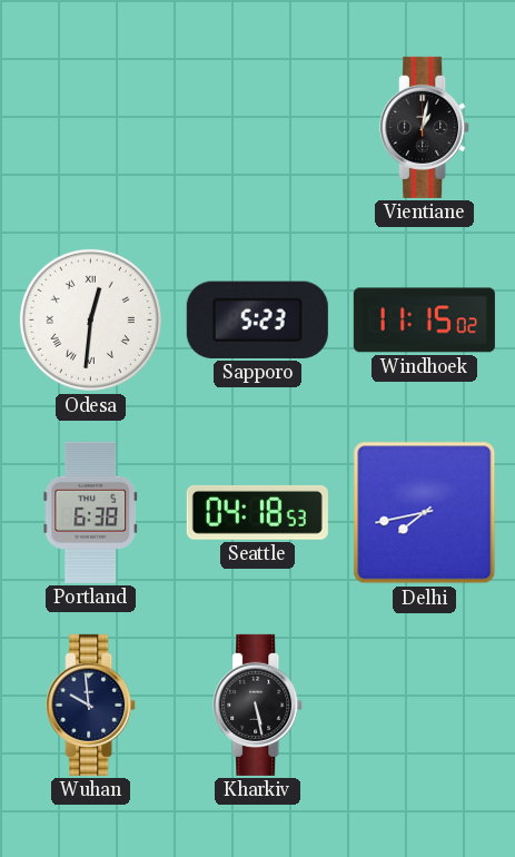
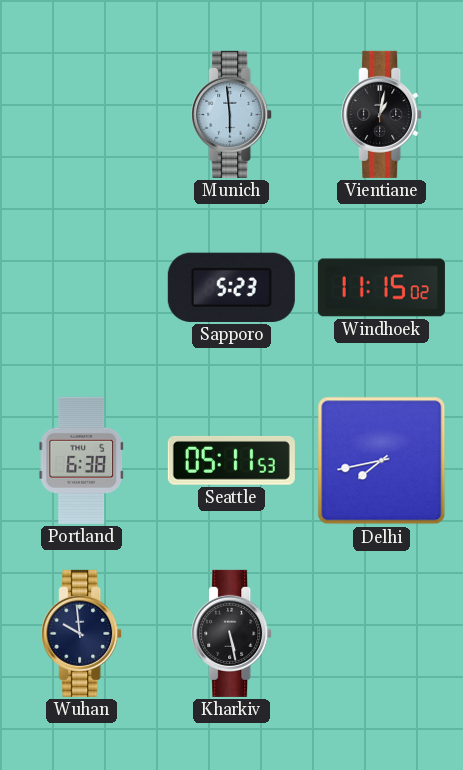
Munich: none -> 5:59 (232, 114)
Odesa: 12:31 -> none (90, 319)
Seattle: 04:18 -> 05:11 (231, 460)
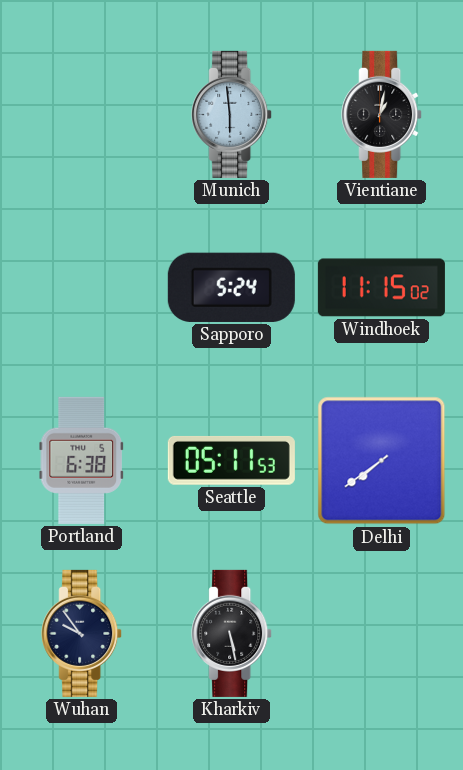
Sapporo: 5:23 -> 5:24 (231, 287)
Delhi: 7:43 -> 7:39 (382, 461)
Wuhan: 9:59 -> 9:54 (82, 633)
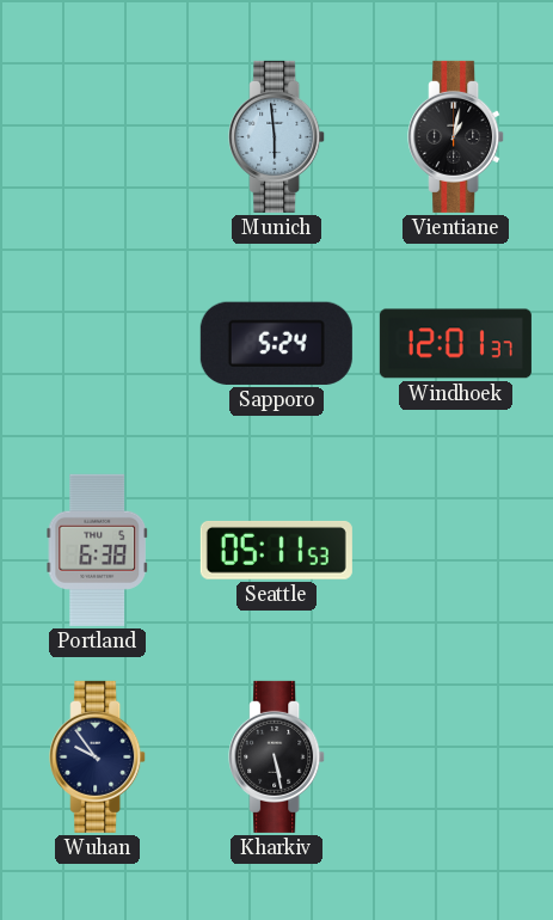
Windhoek: 11:15 -> 12:01 (455, 344)
Delhi: 7:39 -> none (382, 461)
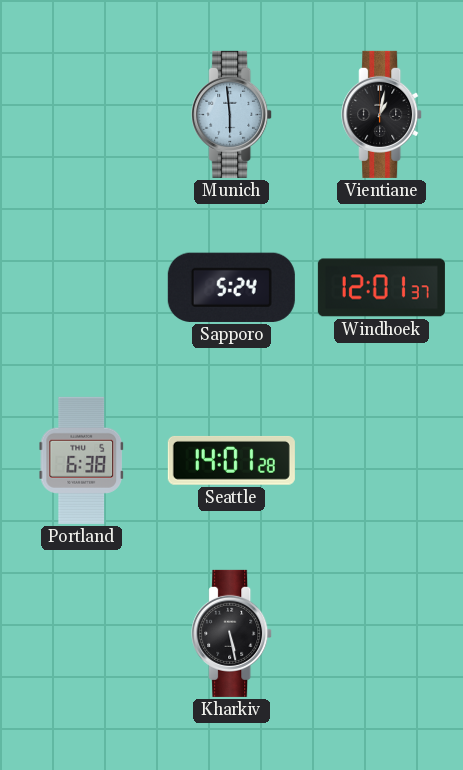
Seattle: 05:11 -> 14:01 (231, 460)
Wuhan: 9:54 -> none (98, 756)
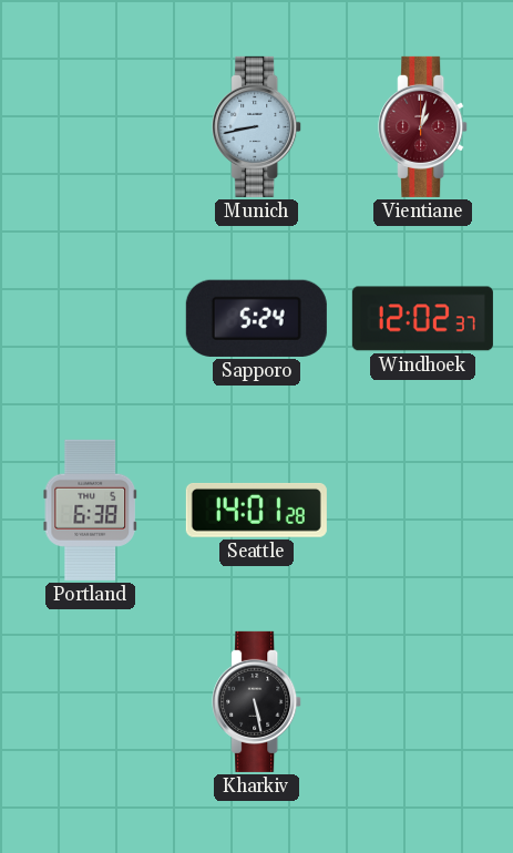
Munich: 5:59 -> 8:43 (257, 126)
Vientiane dial: black -> burgundy (423, 126)
Windhoek: 12:01 -> 12:02 (422, 319)
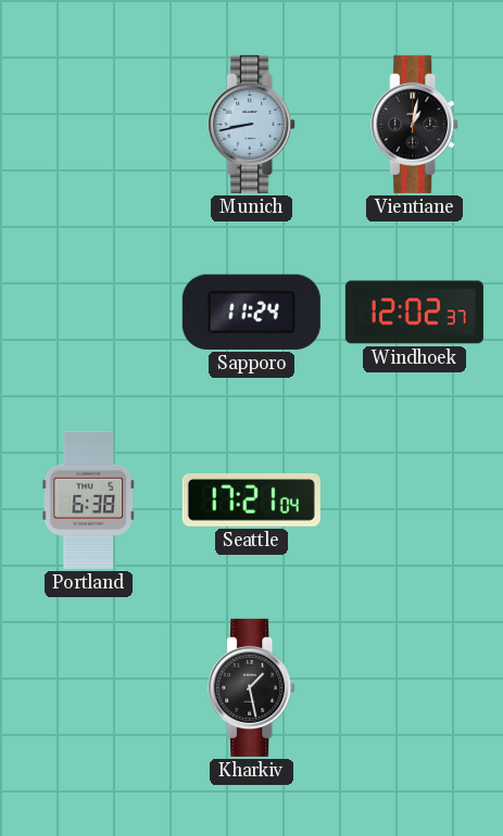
Vientiane dial: burgundy -> black (415, 124)
Sapporo: 5:24 -> 11:24 (251, 312)
Seattle: 14:01 -> 17:21 (251, 499)
Kharkiv: 5:28 -> 1:28 (252, 687)
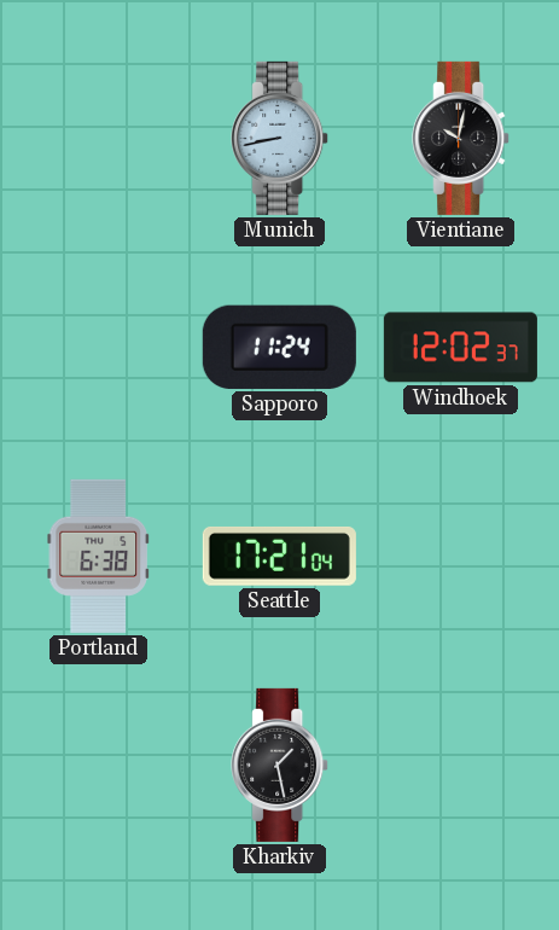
Vientiane: 1:02 -> 10:02 (461, 138)
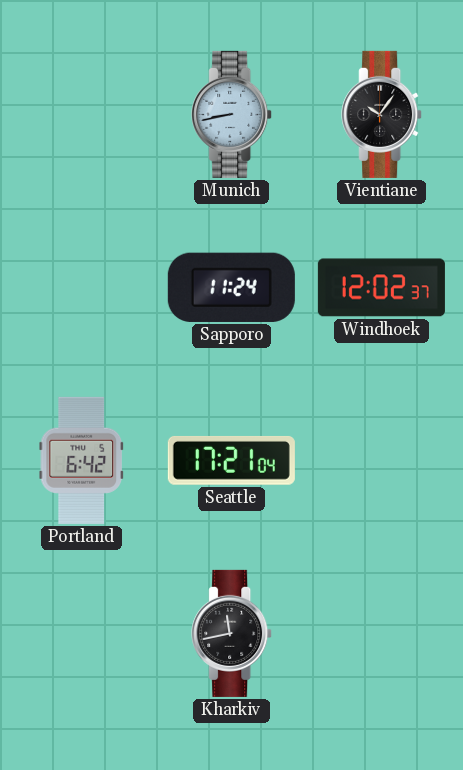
Vientiane: 10:02 -> 10:06 (382, 114)
Portland: 6:38 -> 6:42 (81, 460)
Kharkiv: 1:28 -> 11:43 (232, 633)
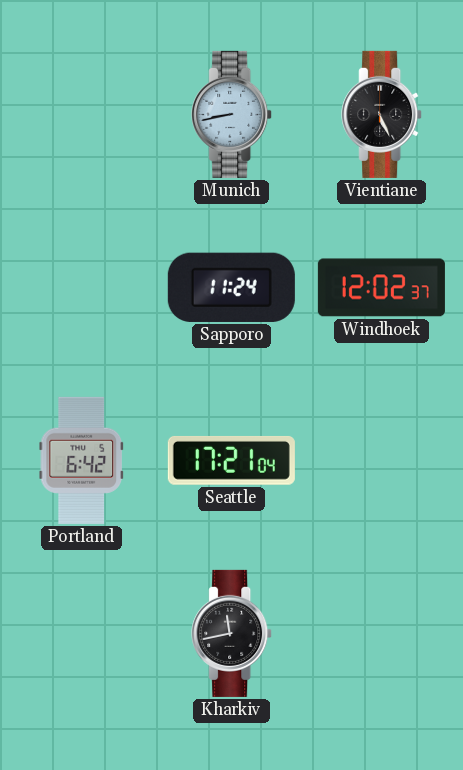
Vientiane: 10:06 -> 5:26 (382, 114)
